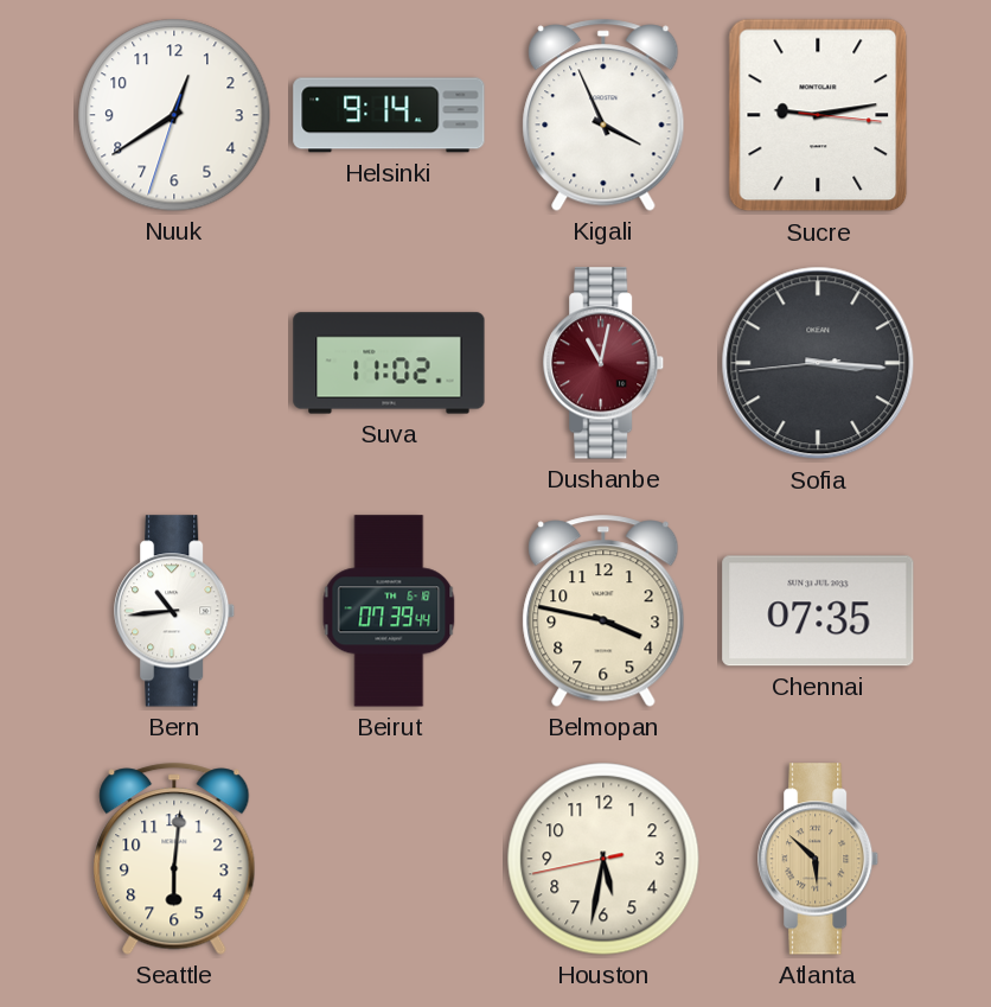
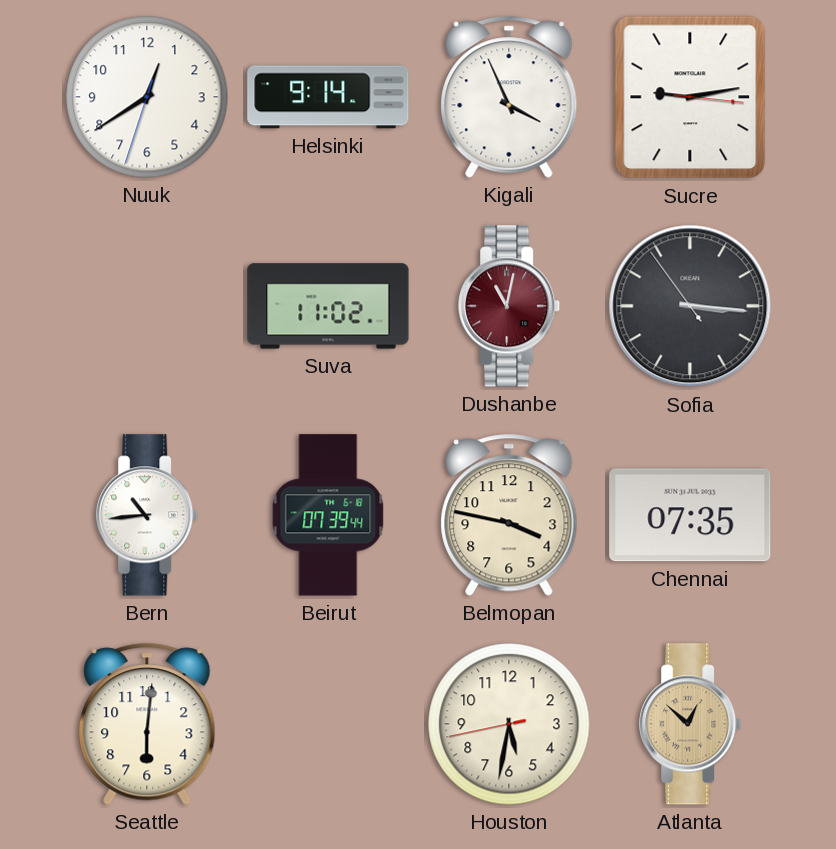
Sofia: 3:15:44 -> 3:15:54 (690, 306)
Atlanta: 5:52 -> 12:52 (691, 724)
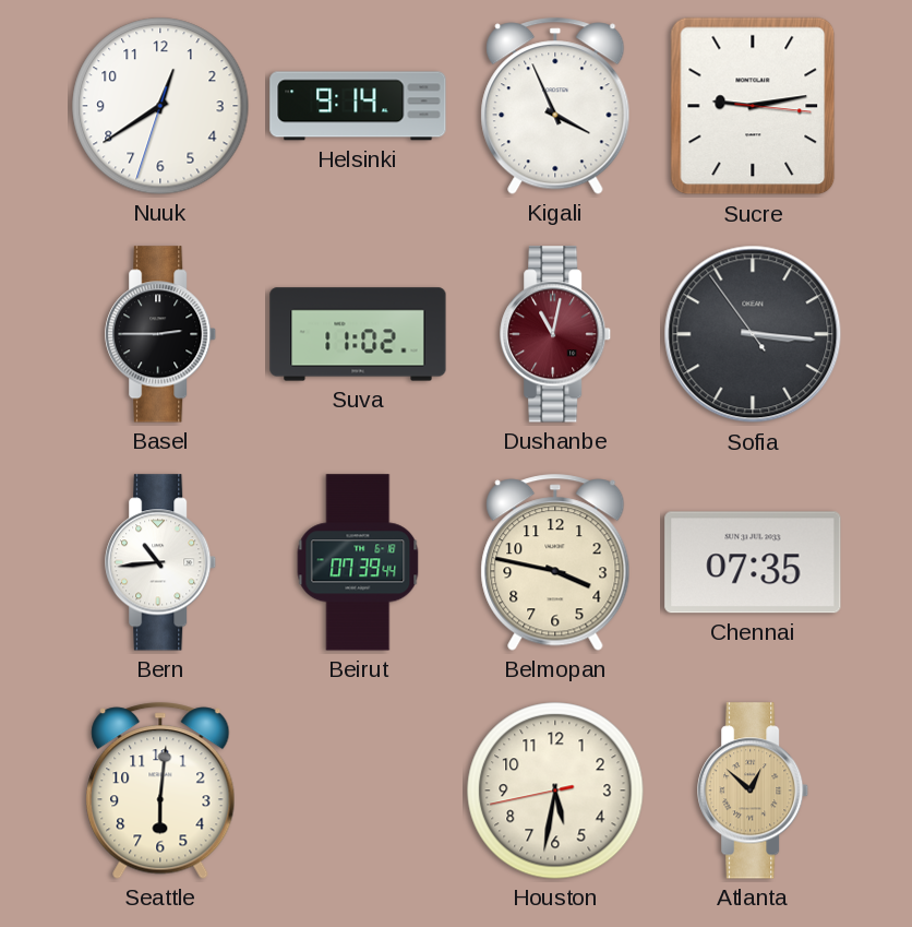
Basel: none -> 2:45 (161, 334)
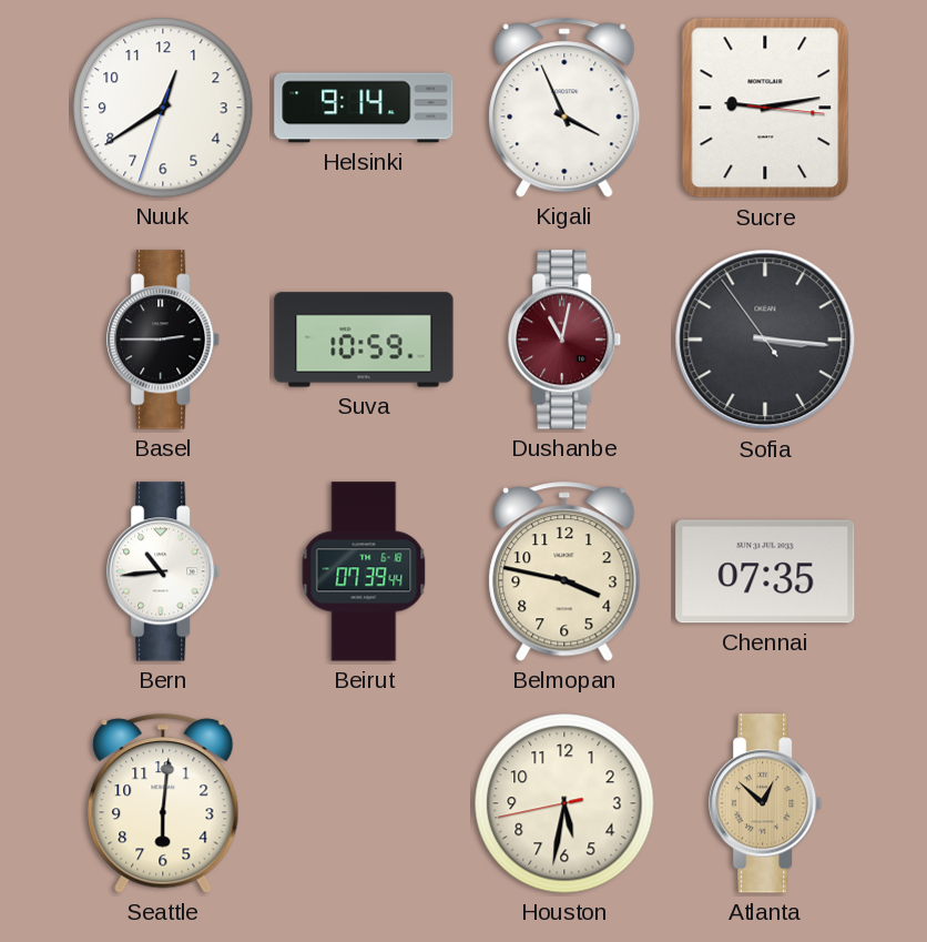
Suva: 11:02 -> 10:59 (364, 340)
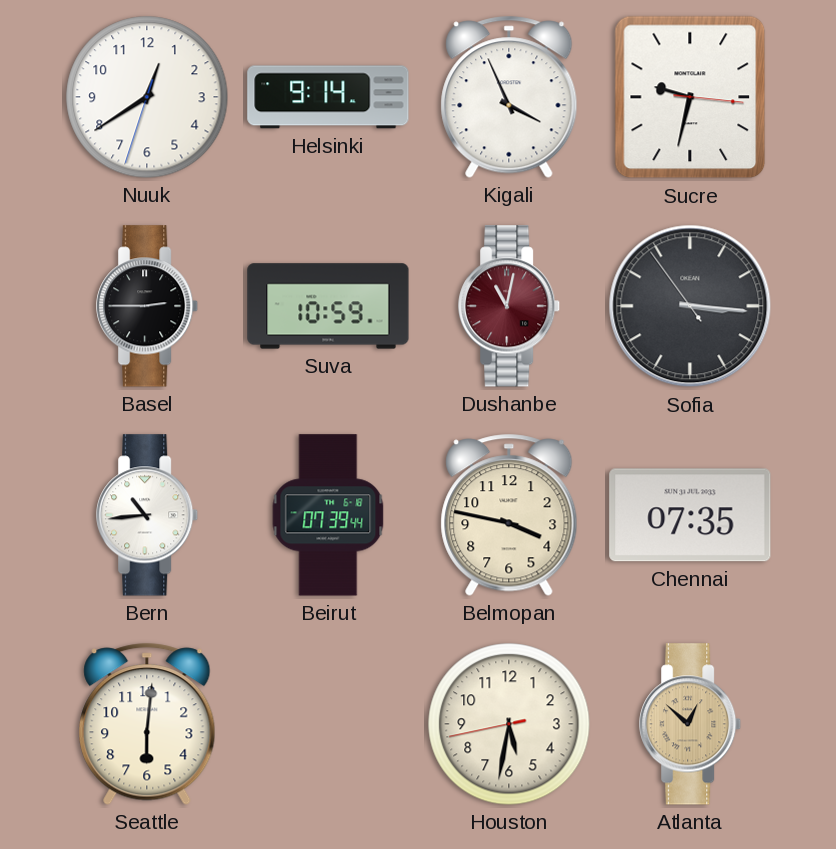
Sucre: 9:13 -> 9:32 (690, 97)
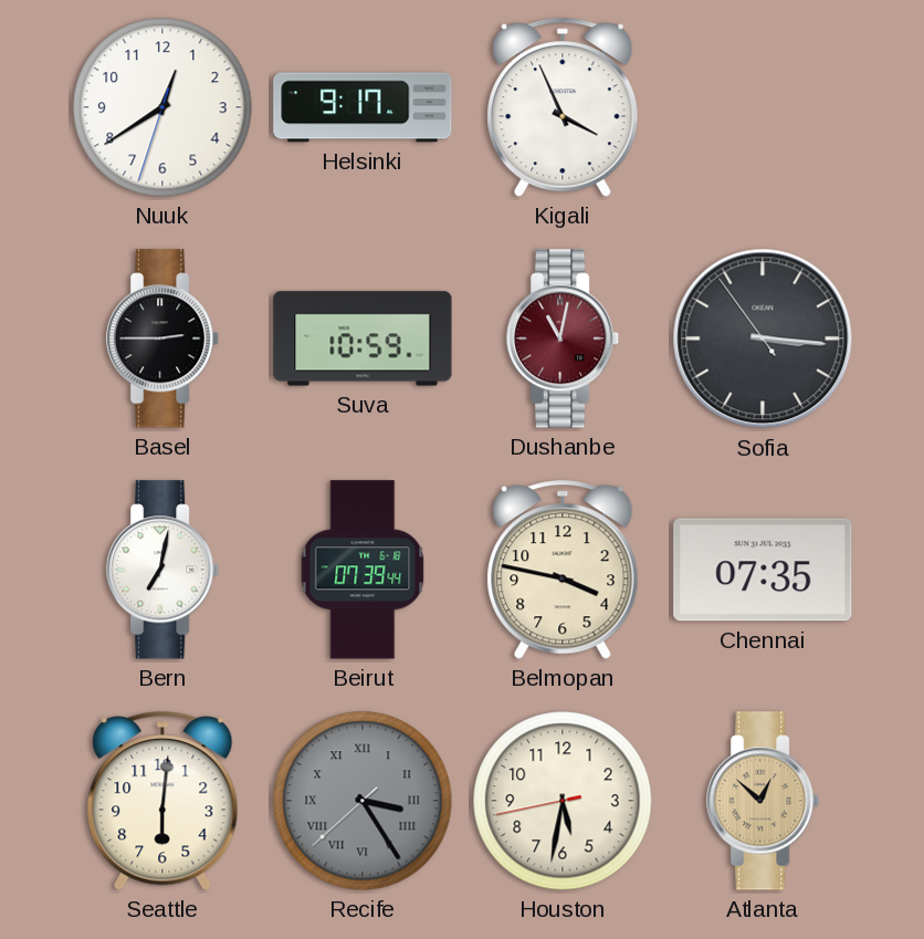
Helsinki: 9:14 -> 9:17 (363, 107)
Sucre: 9:32 -> none (690, 97)
Bern: 10:44 -> 7:02 (164, 570)
Recife: none -> 3:24 (363, 801)
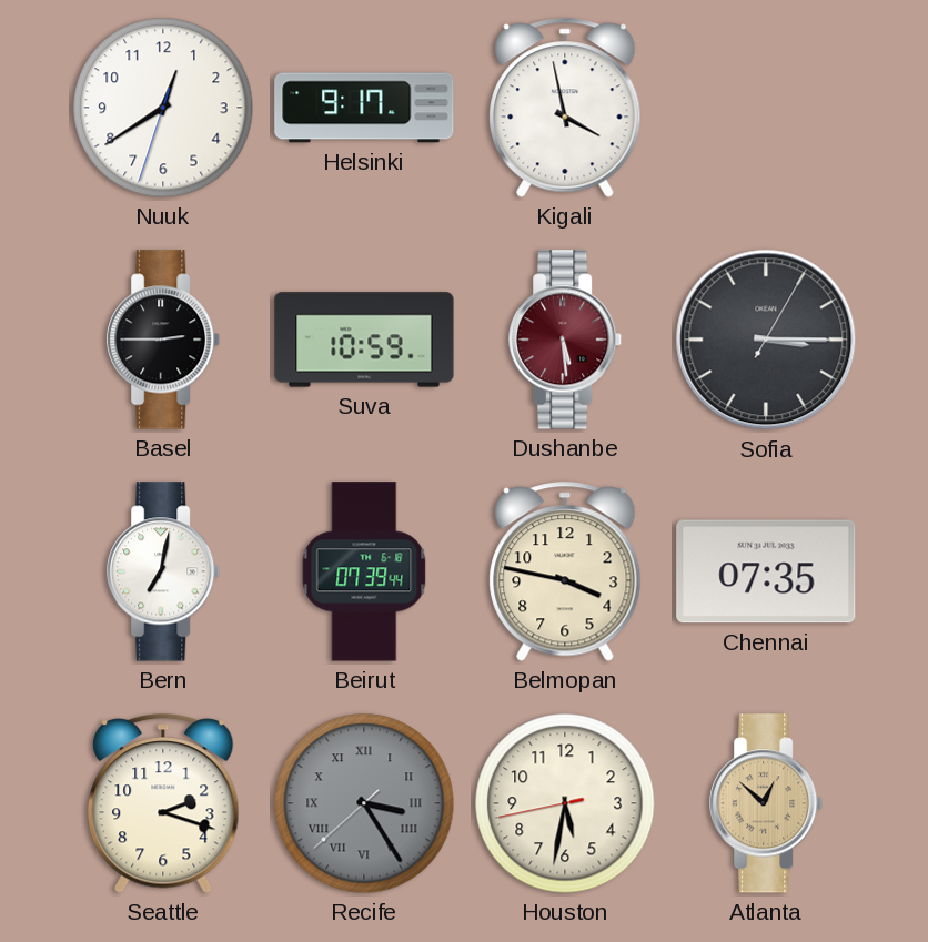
Kigali: 3:56 -> 3:58 (565, 108)
Dushanbe: 11:02 -> 5:29 (566, 340)
Sofia: 3:15:54 -> 3:15:05 (766, 340)
Seattle: 6:01 -> 2:18 (163, 803)
